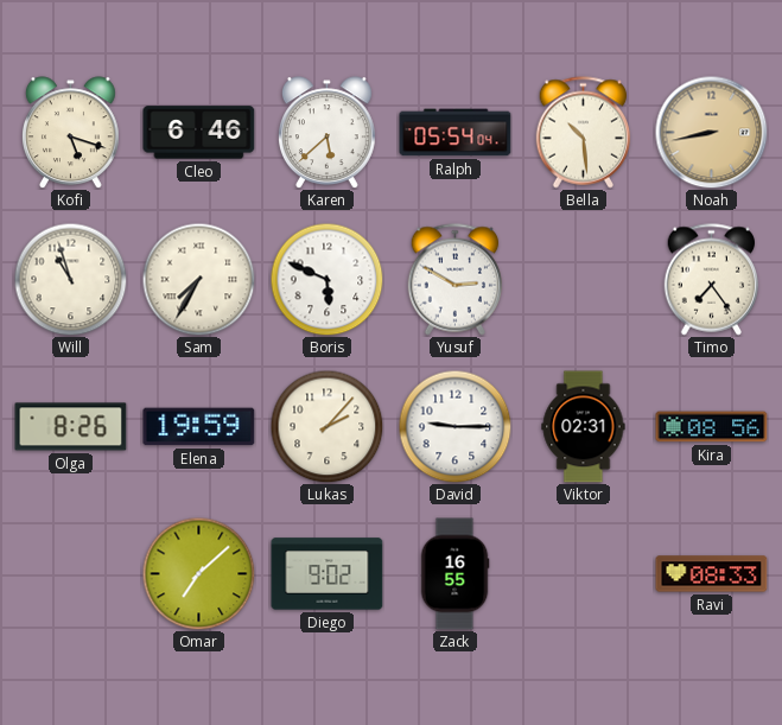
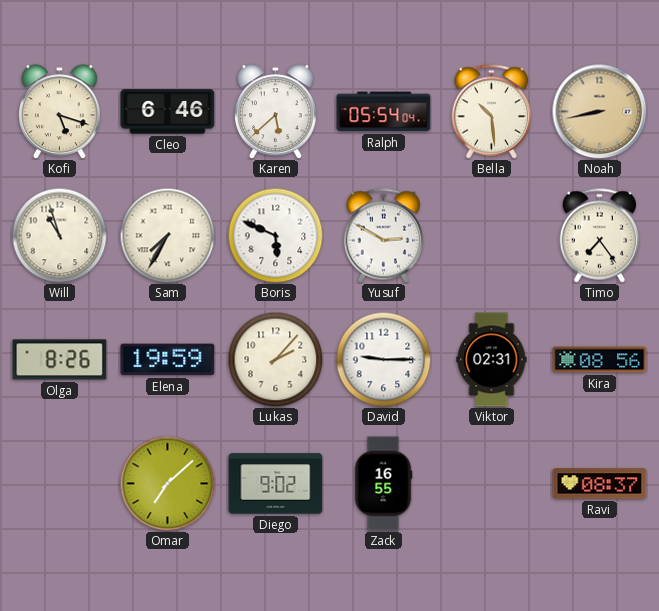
Ravi: 08:33 -> 08:37 (600, 484)
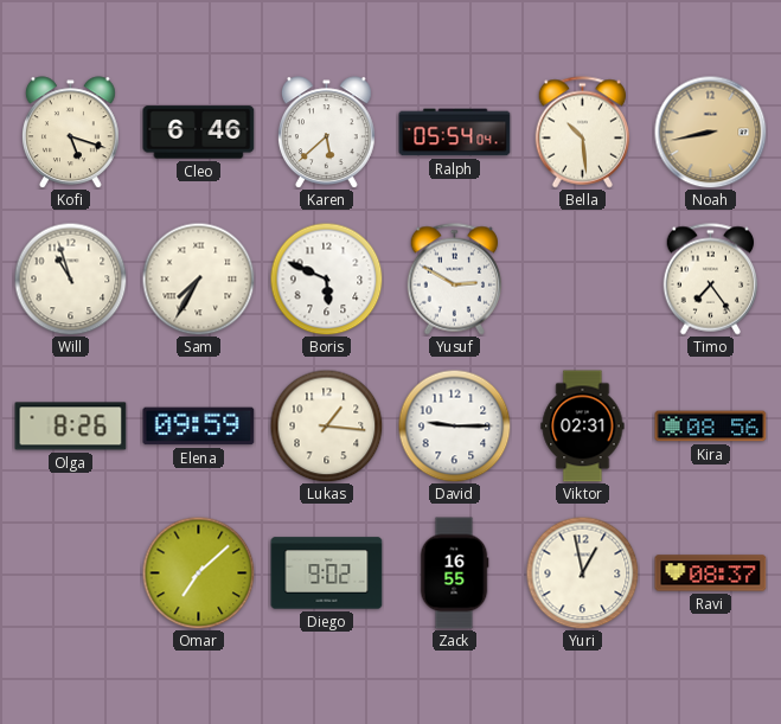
Elena: 19:59 -> 09:59 (199, 427)
Lukas: 2:07 -> 1:16 (326, 425)
Yuri: none -> 12:58 (582, 572)
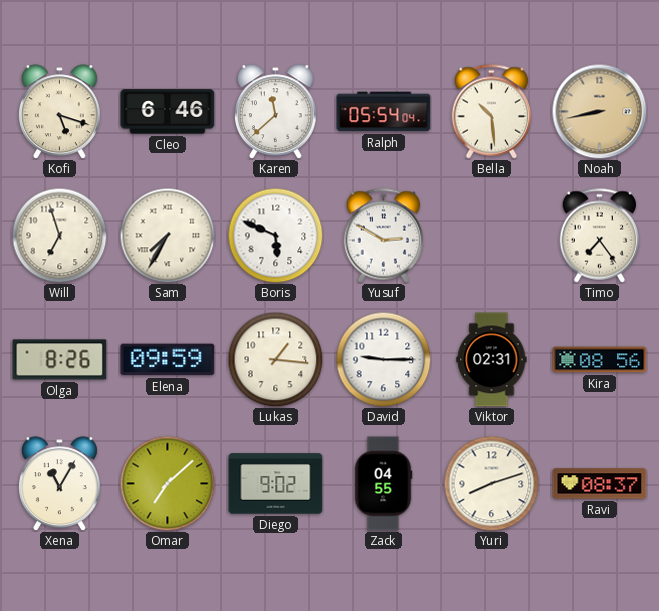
Karen: 5:38 -> 11:38 (275, 112)
Will: 10:57 -> 6:57 (59, 235)
Xena: none -> 11:05 (59, 484)
Zack: 16:55 -> 04:55 (383, 484)
Yuri: 12:58 -> 8:12 (491, 483)
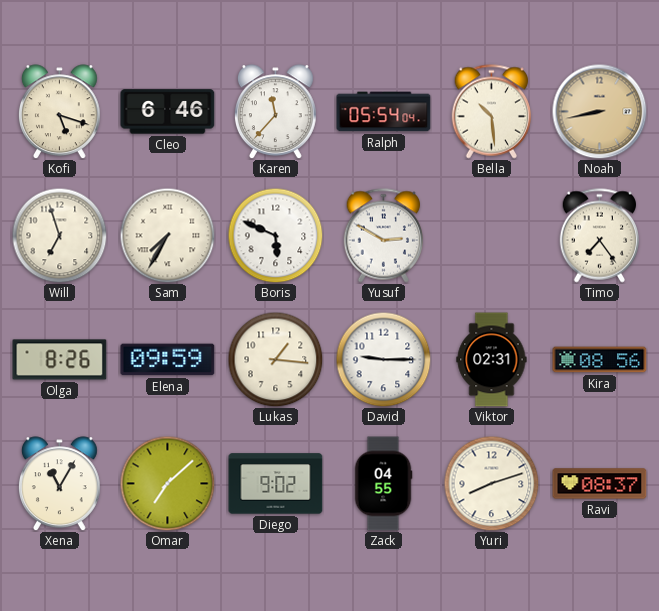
Karen: 11:38 -> 11:37 (275, 112)
